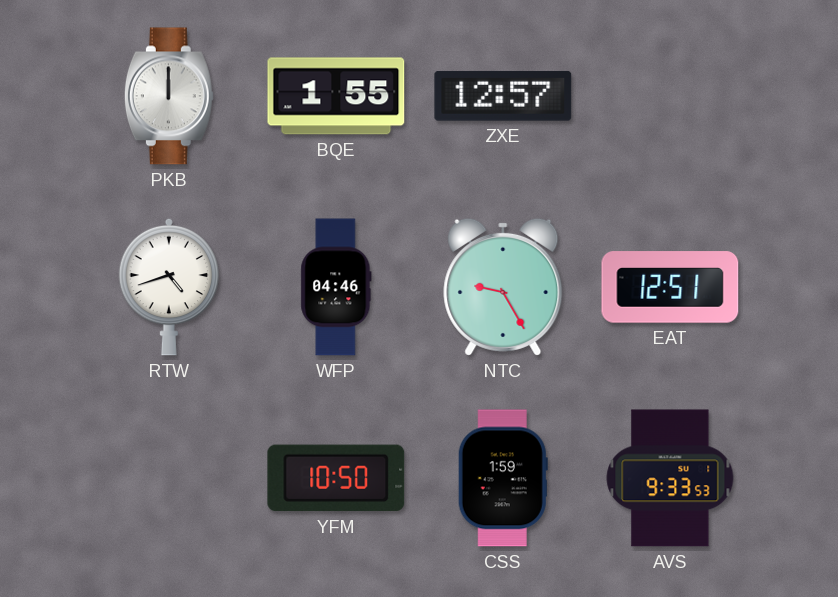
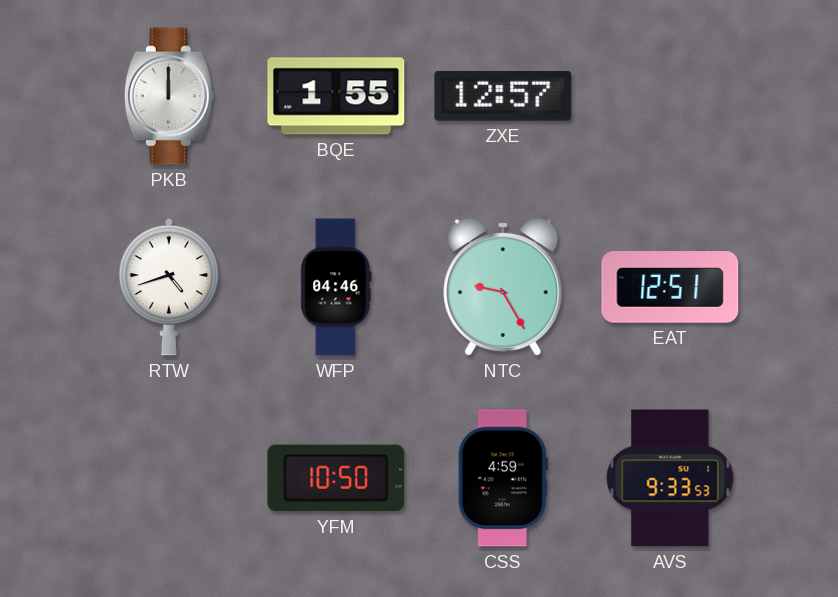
CSS: 1:59 -> 4:59 (503, 478)
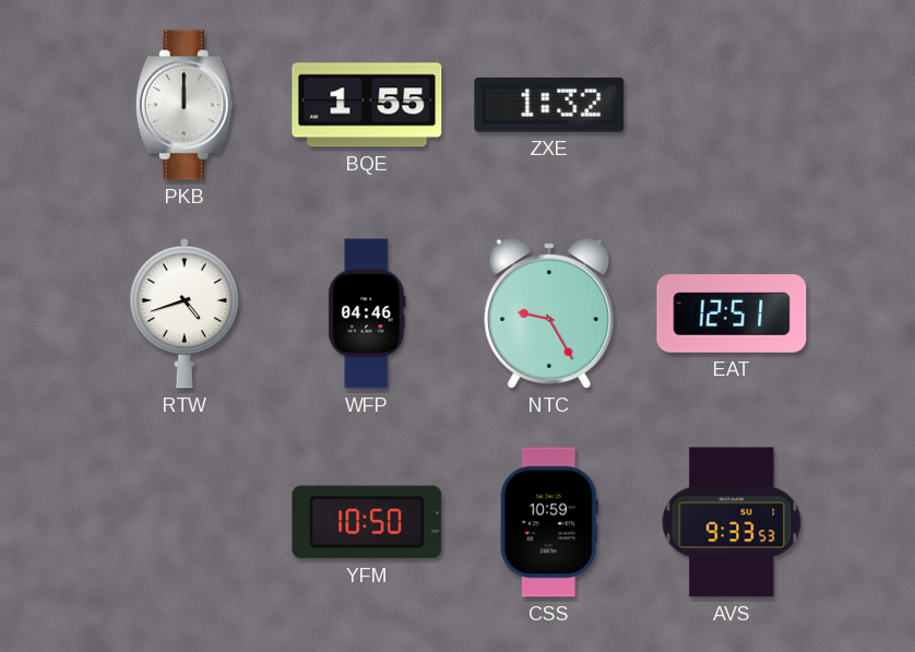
ZXE: 12:57 -> 1:32 (549, 105)
CSS: 4:59 -> 10:59 (549, 522)
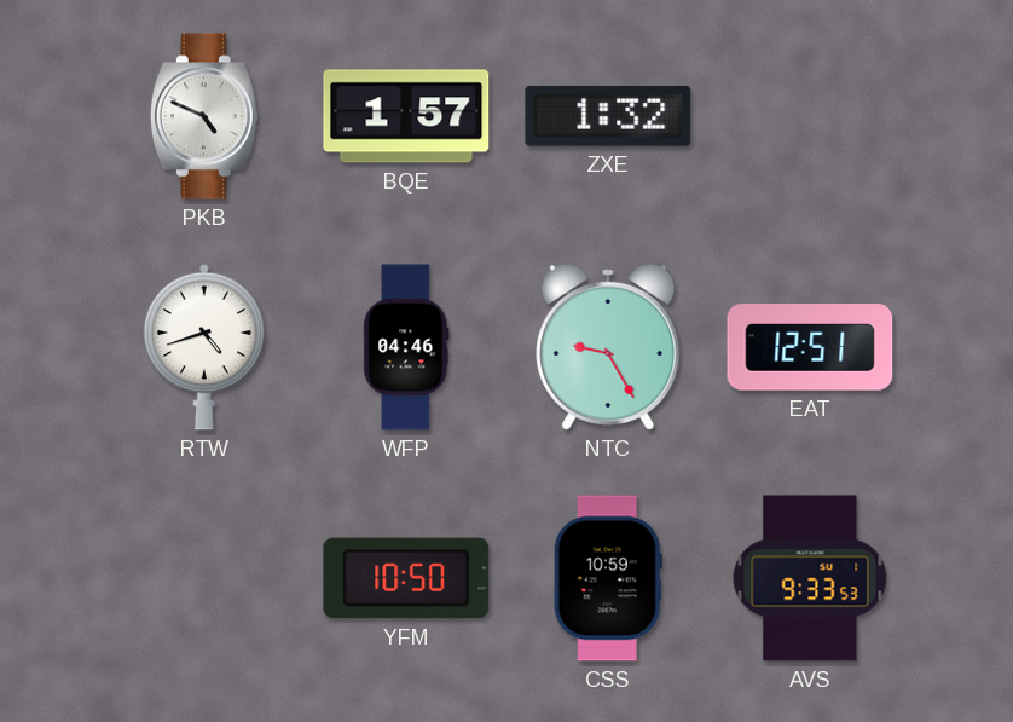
PKB: 12:00 -> 4:49 (204, 116)
BQE: 1:55 -> 1:57 (406, 116)
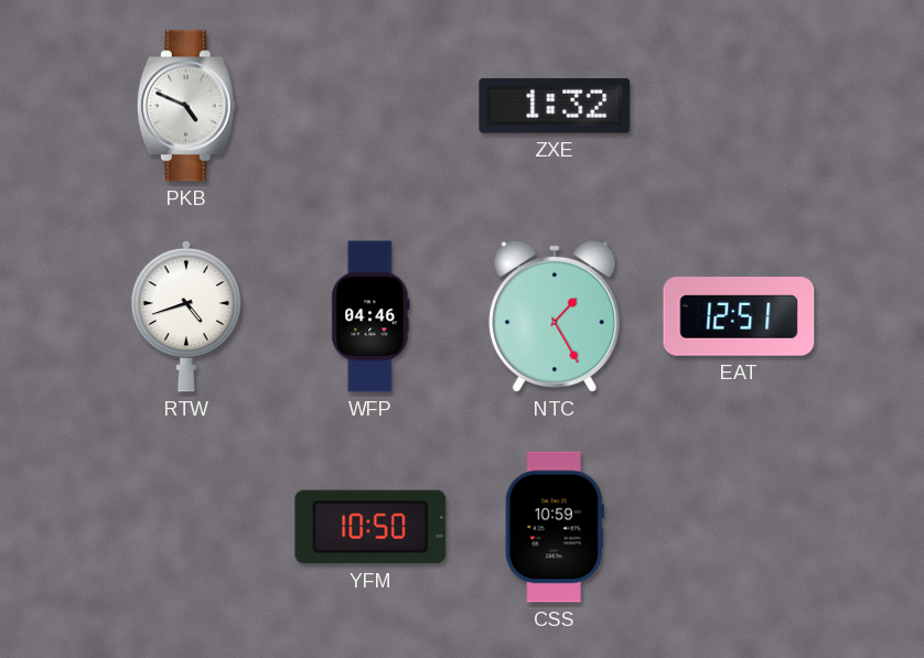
BQE: 1:57 -> none (406, 116)
NTC: 9:25 -> 1:25 (555, 316)
AVS: 9:33 -> none (810, 578)
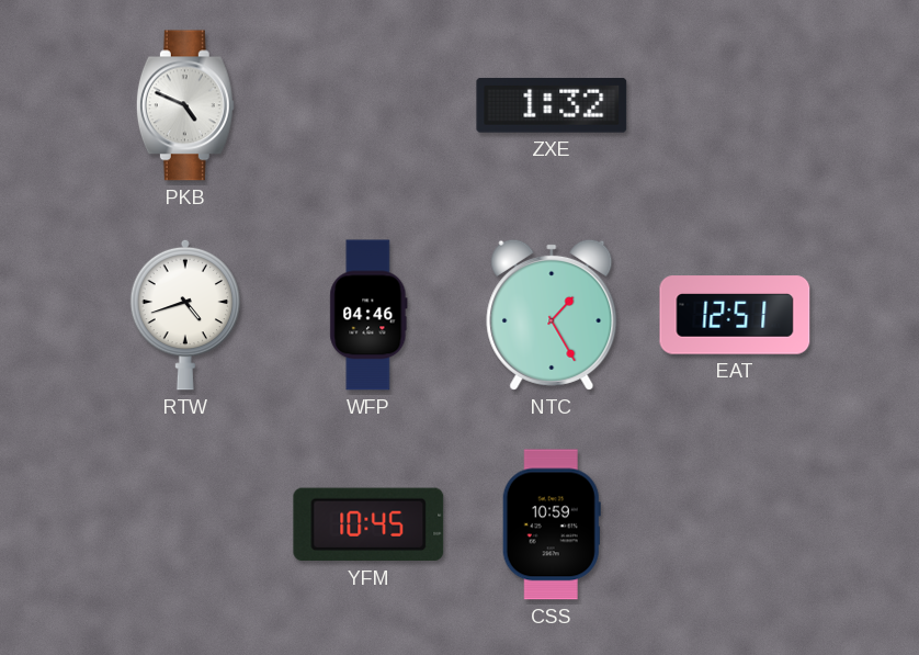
YFM: 10:50 -> 10:45 (368, 524)
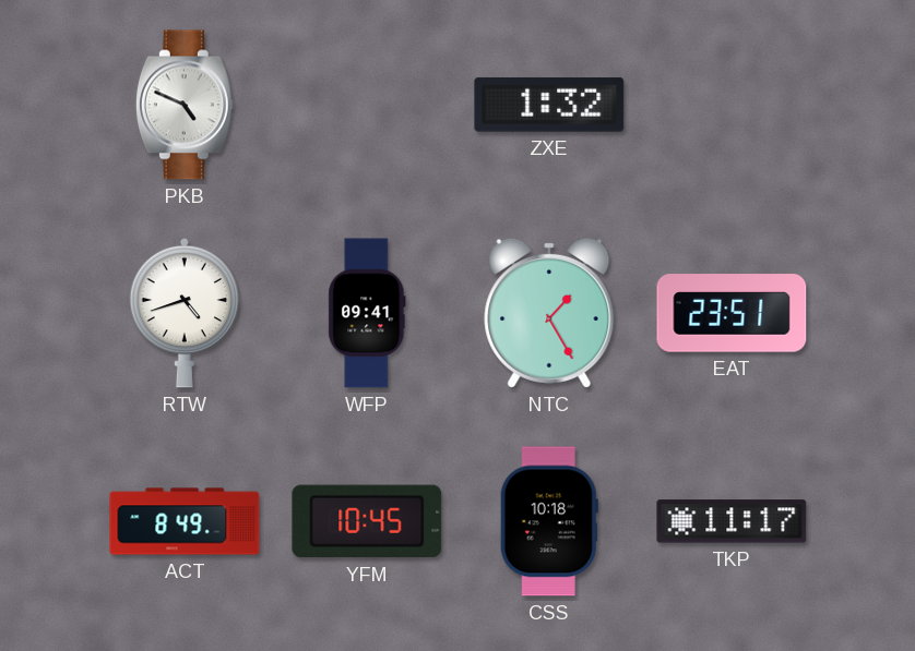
WFP: 04:46 -> 09:41 (367, 313)
EAT: 12:51 -> 23:51 (732, 313)
ACT: none -> 8:49 (185, 521)
CSS: 10:59 -> 10:18 (549, 521)
TKP: none -> 11:17 (732, 521)
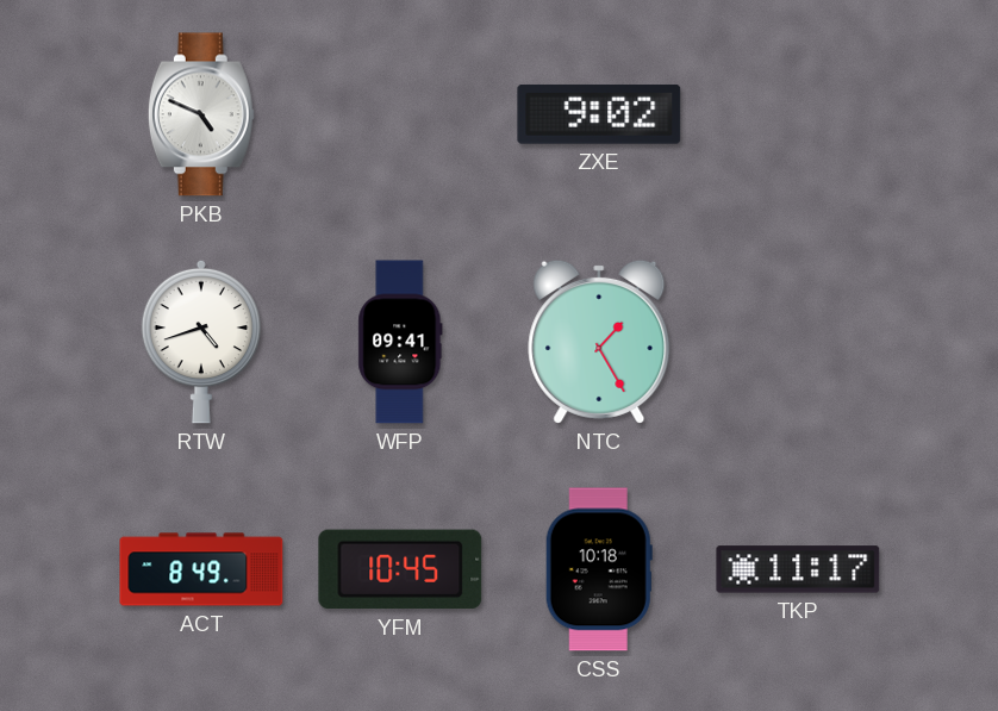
ZXE: 1:32 -> 9:02 (599, 114)
EAT: 23:51 -> none (732, 313)
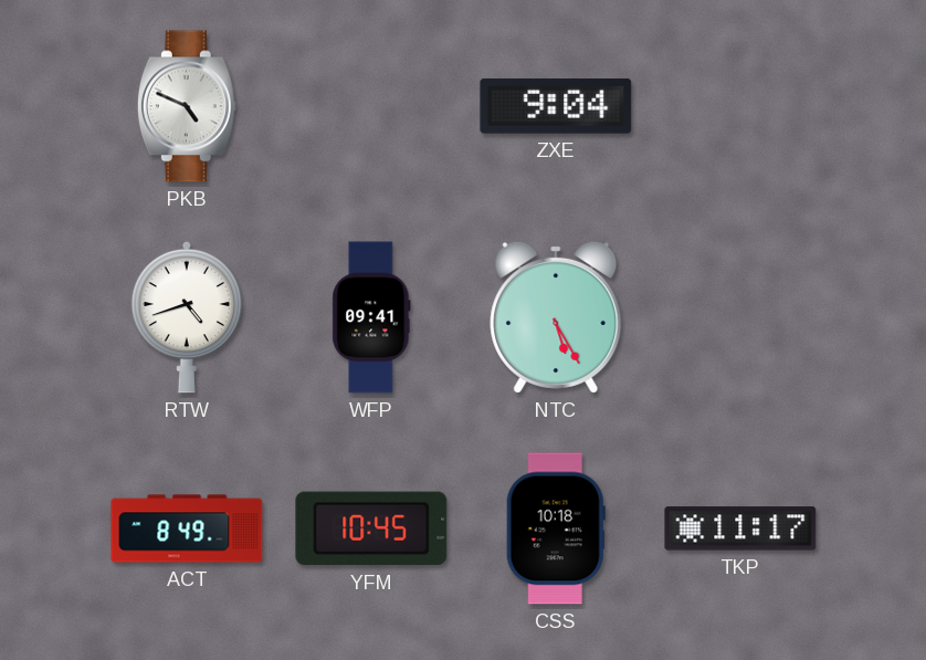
ZXE: 9:02 -> 9:04 (556, 106)
NTC: 1:25 -> 5:25 (556, 317)
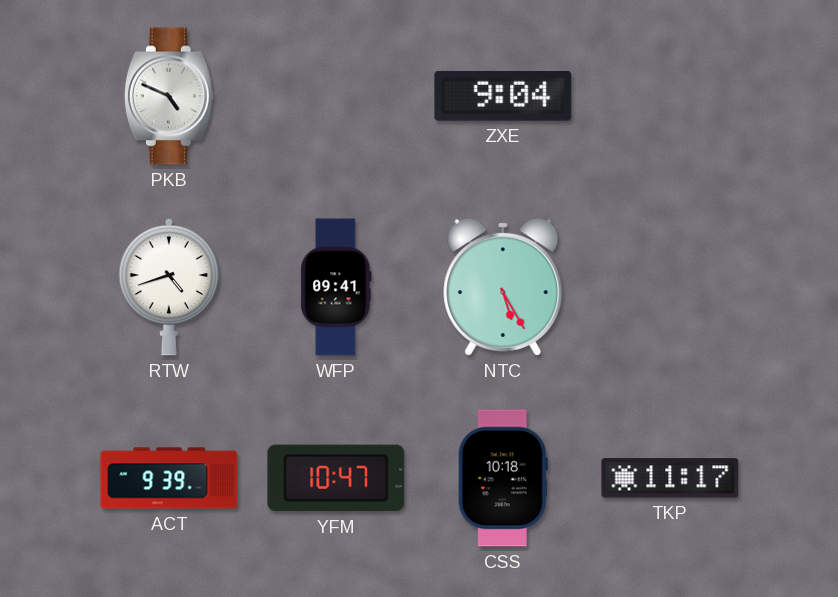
ACT: 8:49 -> 9:39 (169, 478)
YFM: 10:45 -> 10:47 (336, 478)
